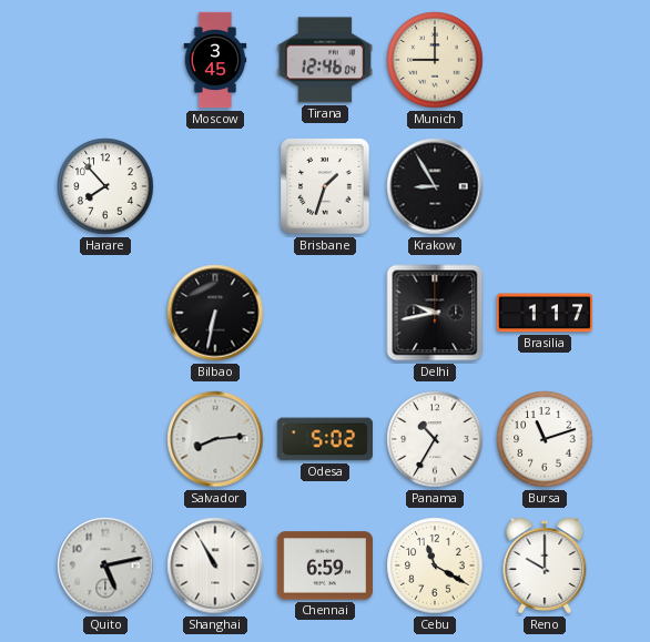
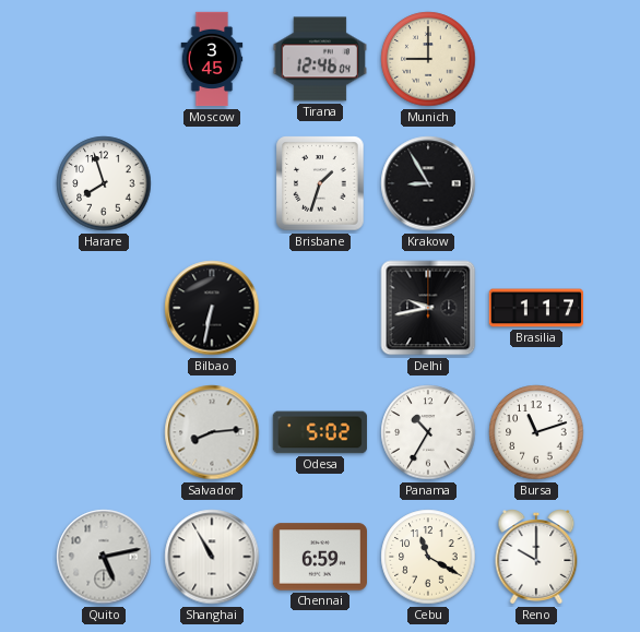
Harare: 7:53 -> 7:57 (104, 183)
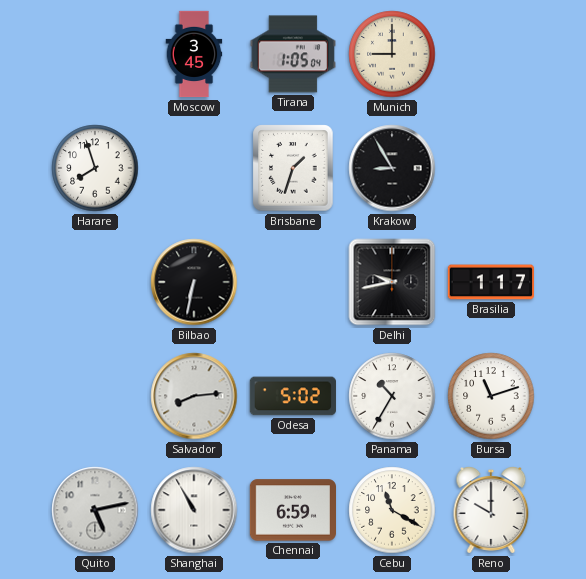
Tirana: 12:46 -> 1:05 (293, 54)
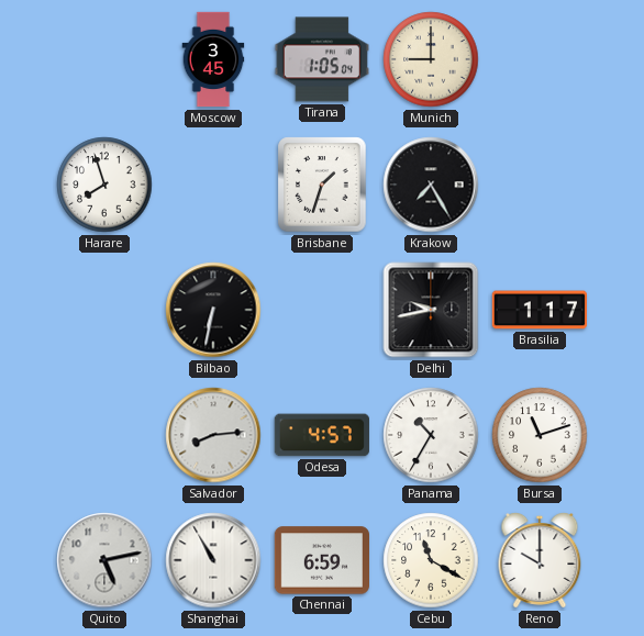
Krakow: 8:55 -> 7:25 (431, 185)
Odesa: 5:02 -> 4:57 (322, 435)
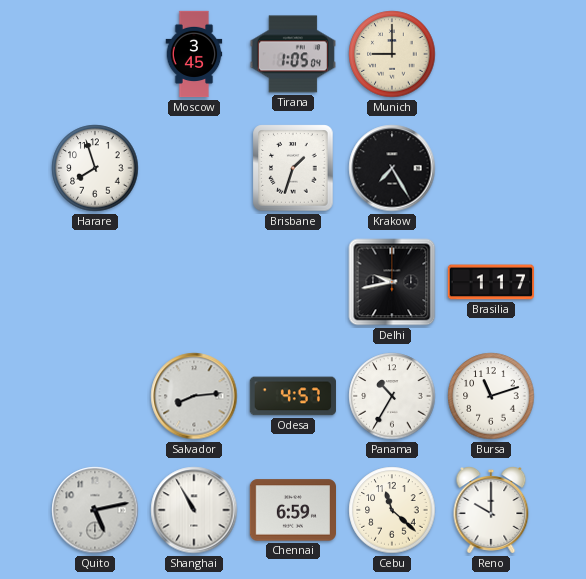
Bilbao: 6:32 -> none (213, 310)
Cebu: 11:20 -> 11:22 (392, 510)
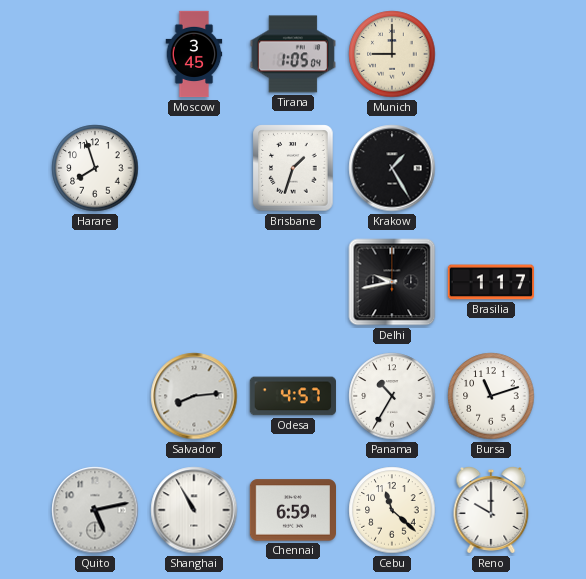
Krakow: 7:25 -> 1:25 (392, 168)
